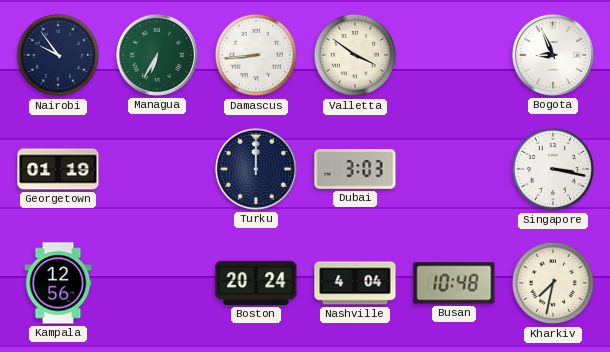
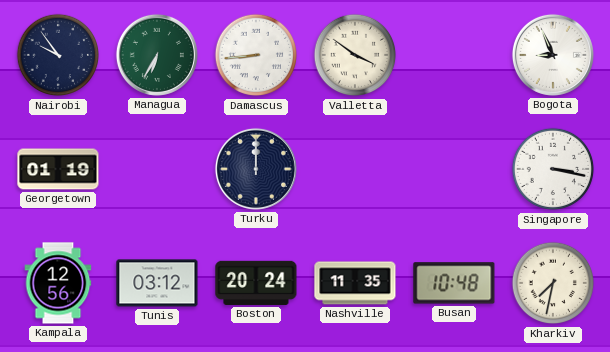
Dubai: 3:03 -> none (355, 170)
Tunis: none -> 03:12 (157, 283)
Nashville: 4:04 -> 11:35 (355, 283)
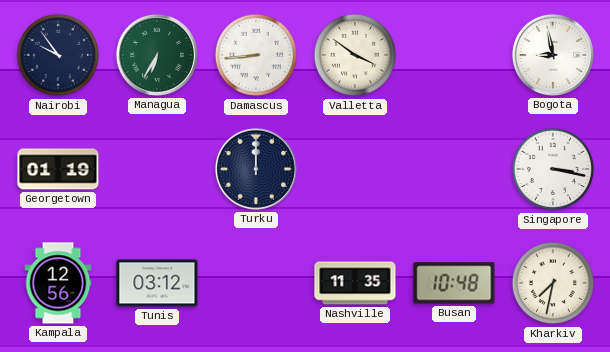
Bogota: 8:56 -> 8:58 (553, 55)
Boston: 20:24 -> none (256, 283)
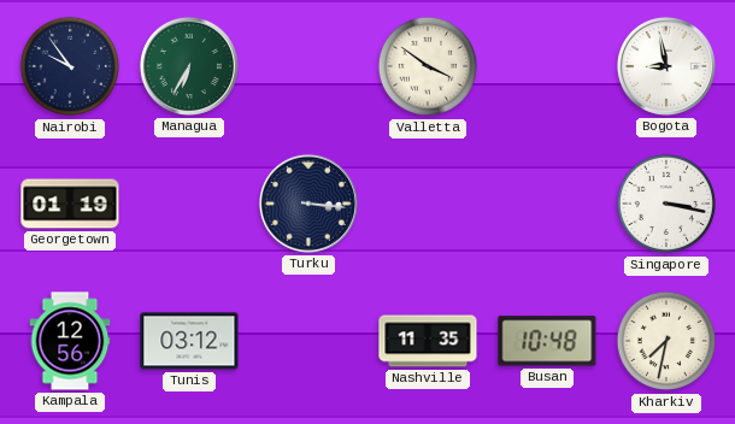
Damascus: 8:44 -> none (256, 55)
Turku: 12:00 -> 3:16 (308, 204)
